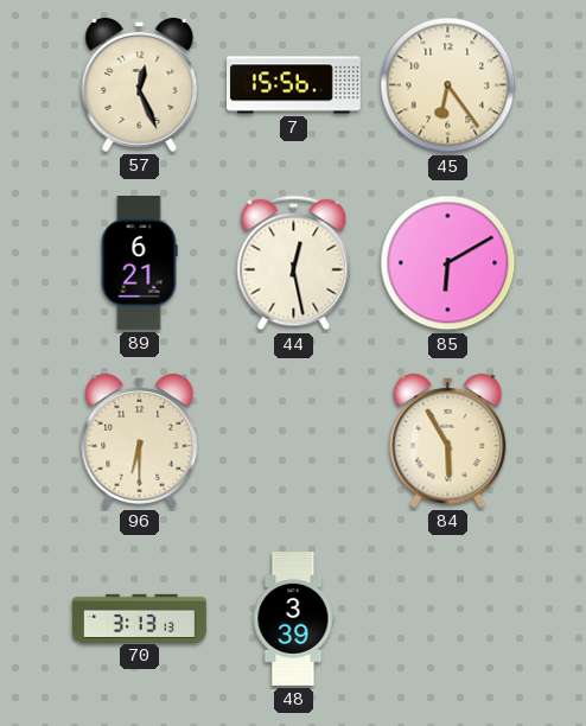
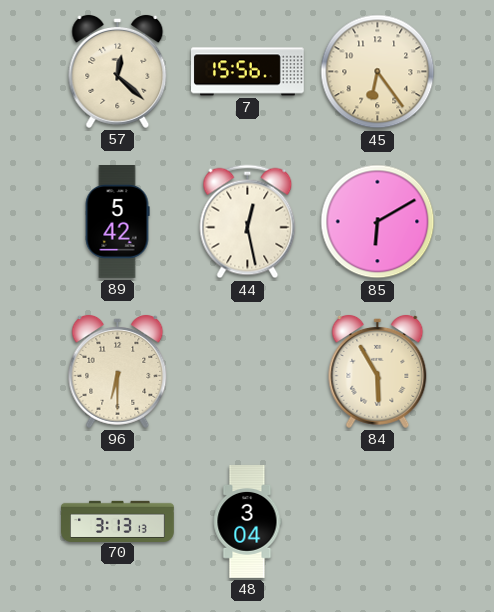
57: 12:26 -> 12:22 (118, 71)
89: 6:21 -> 5:42 (117, 222)
48: 3:39 -> 3:04 (247, 522)
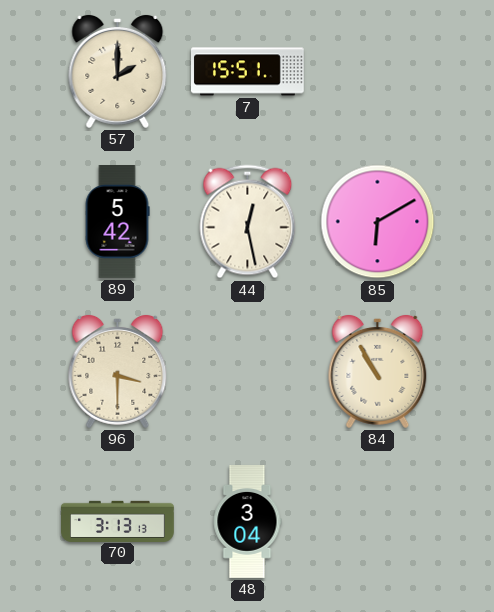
57: 12:22 -> 2:00 (118, 71)
7: 15:56 -> 15:51 (248, 72)
45: 6:24 -> none (378, 72)
96: 6:30 -> 3:30 (118, 371)
84: 5:55 -> 10:55 (378, 371)
